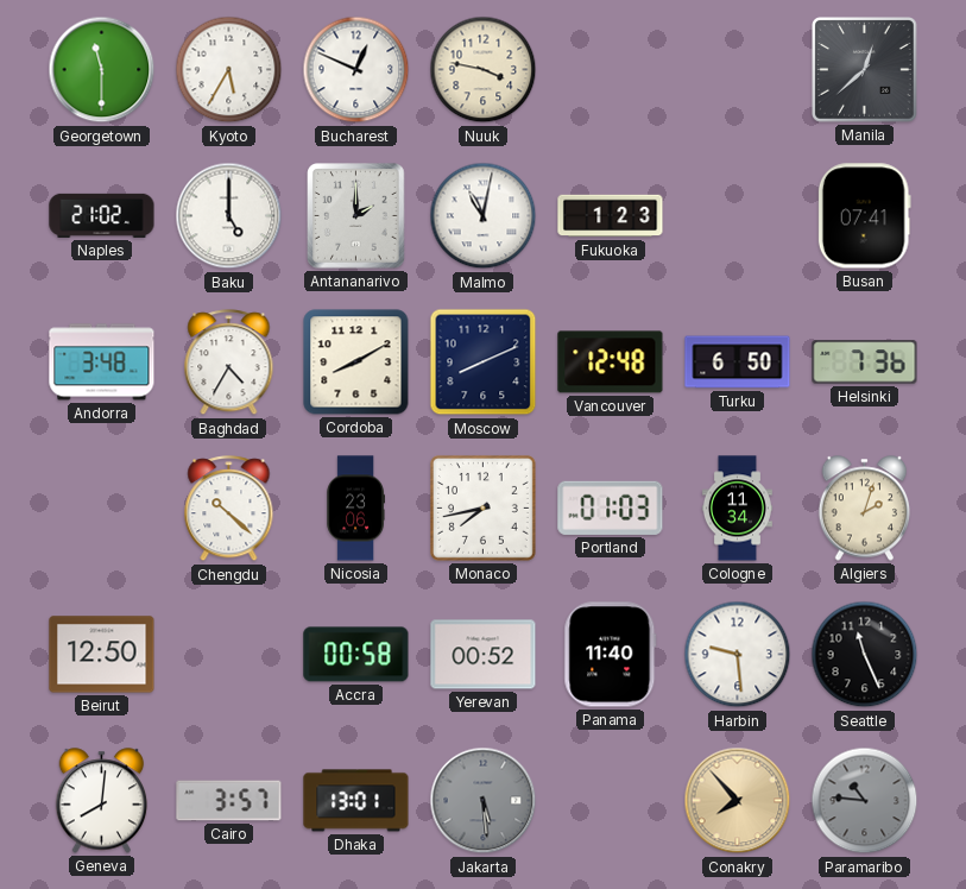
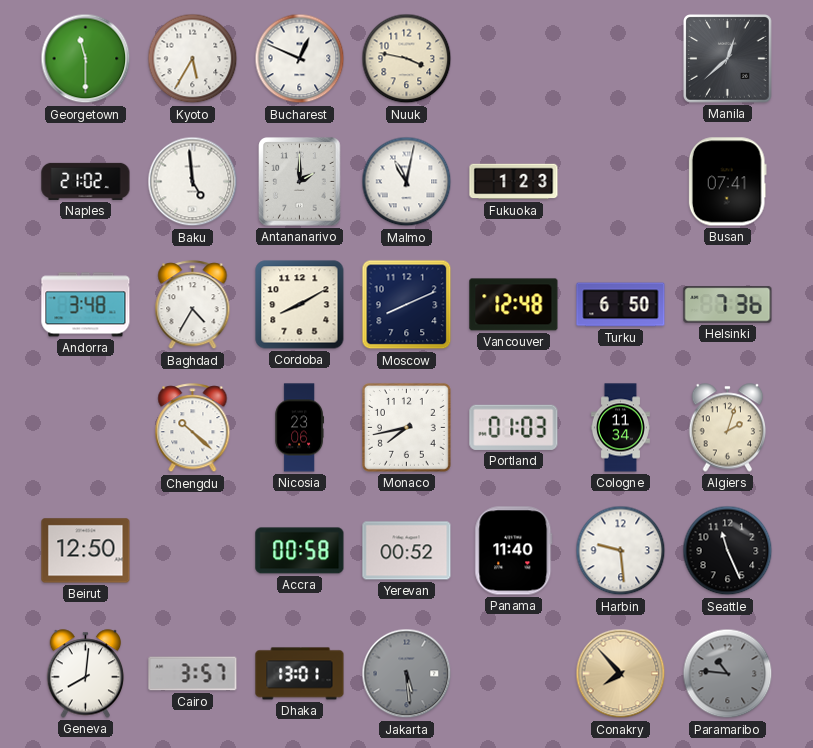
Baku: 5:00 -> 4:59 (193, 182)
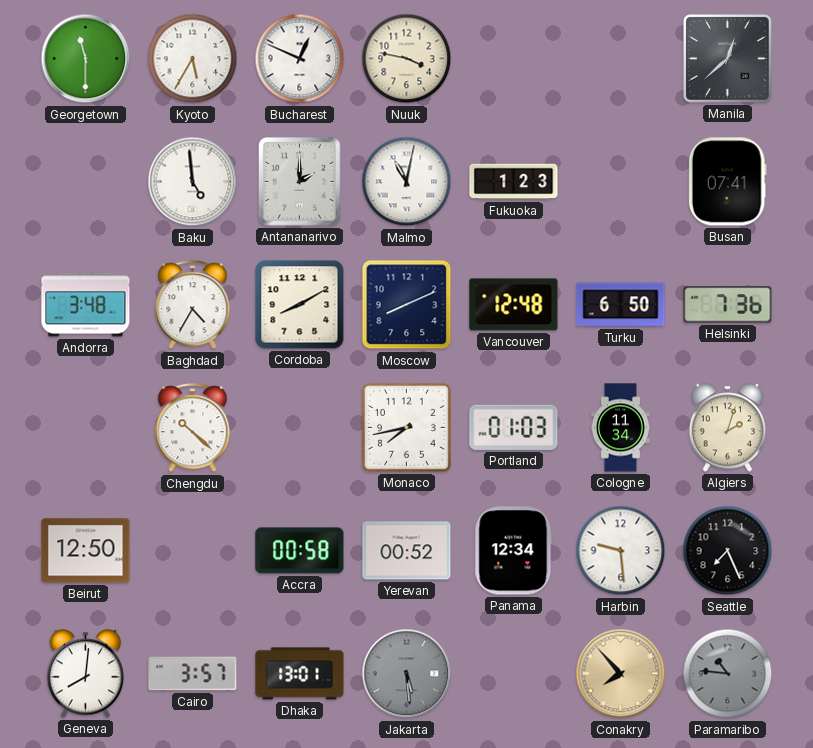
Naples: 21:02 -> none (86, 181)
Nicosia: 23:06 -> none (299, 428)
Panama: 11:40 -> 12:34 (514, 551)
Seattle: 11:26 -> 7:26 (728, 551)
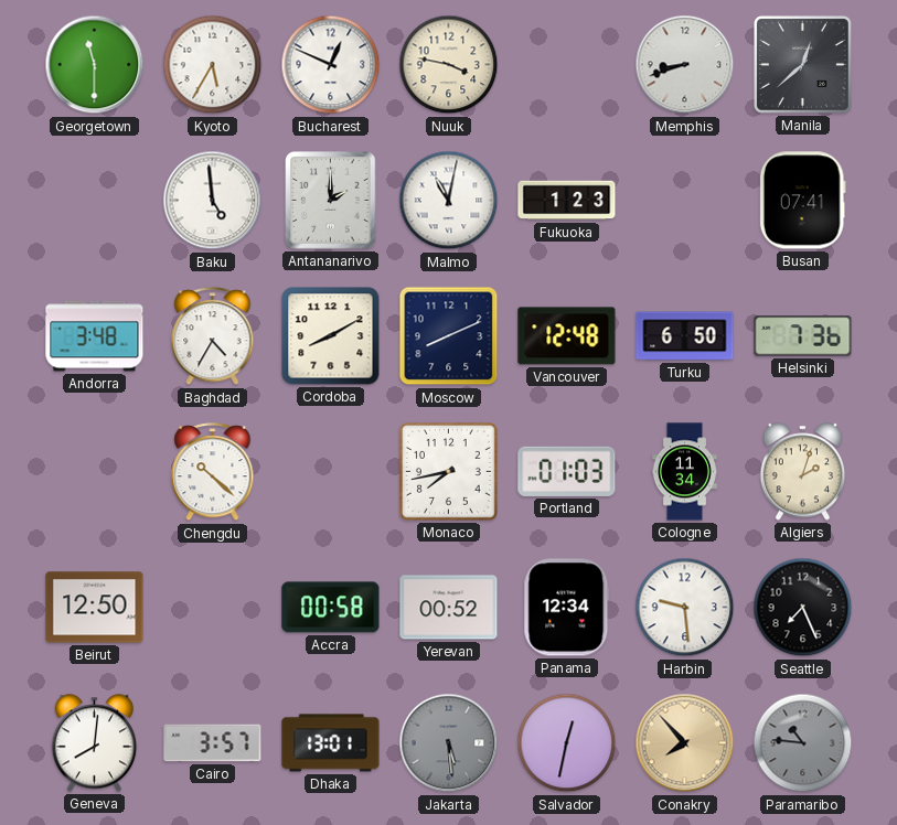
Memphis: none -> 8:42 (685, 65)
Salvador: none -> 12:32 (567, 743)
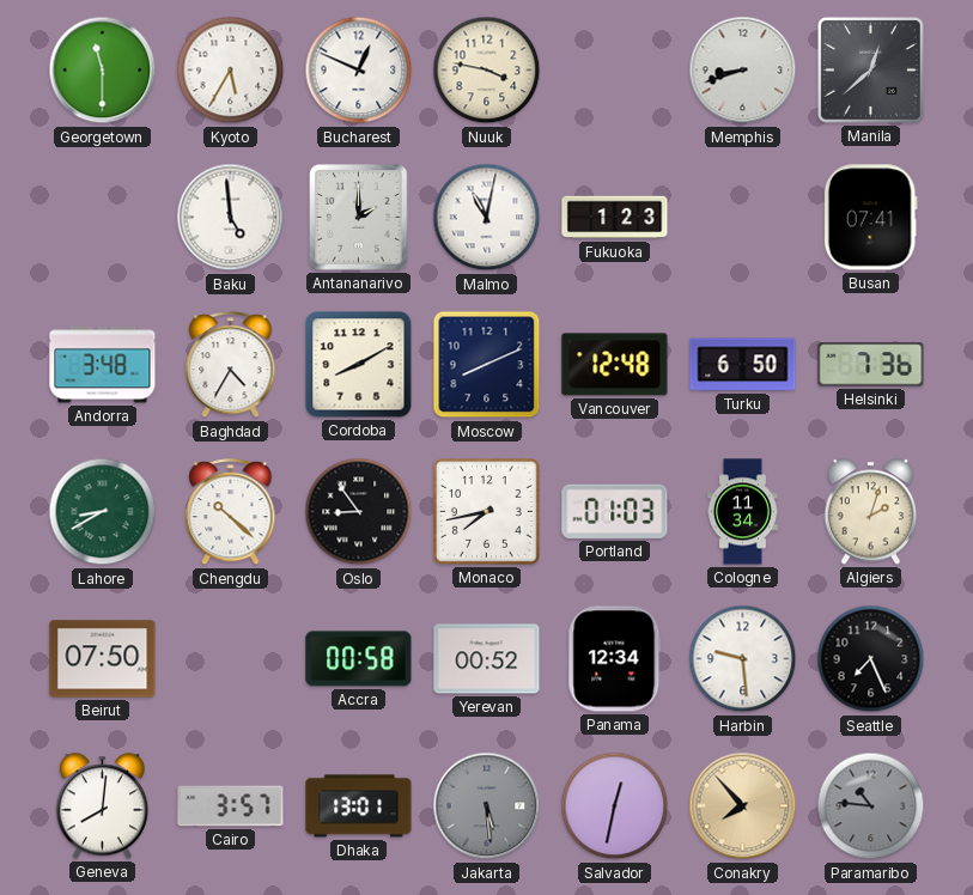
Lahore: none -> 8:40 (103, 512)
Oslo: none -> 8:54 (359, 512)
Beirut: 12:50 -> 07:50 (103, 659)
